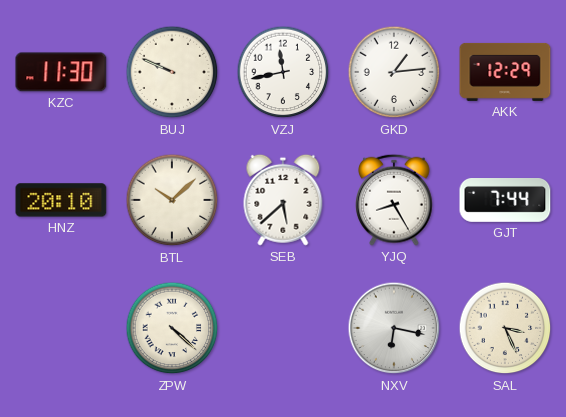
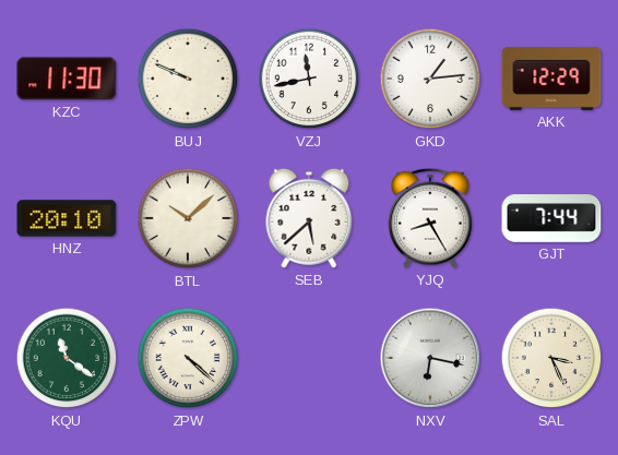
KQU: none -> 11:21 (67, 358)
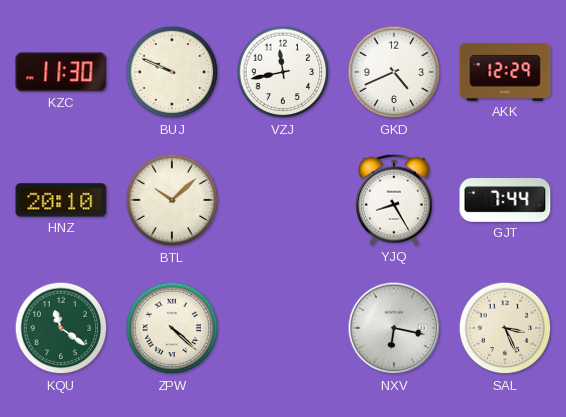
GKD: 1:14 -> 4:41 (394, 72)
SEB: 5:38 -> none (309, 218)
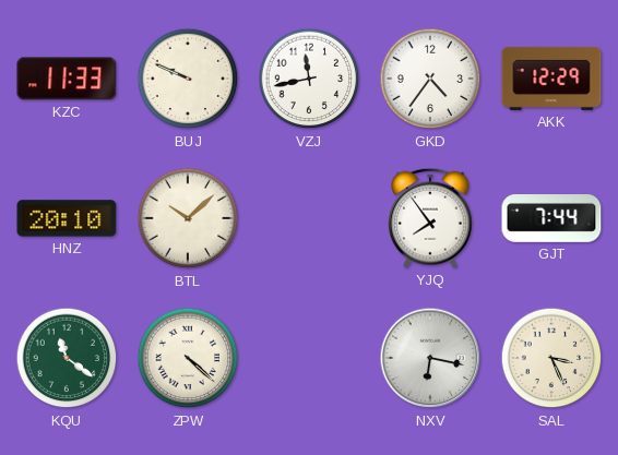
KZC: 11:30 -> 11:33 (67, 79)
GKD: 4:41 -> 4:36 (430, 79)
YJQ: 8:25 -> 7:54 (430, 218)
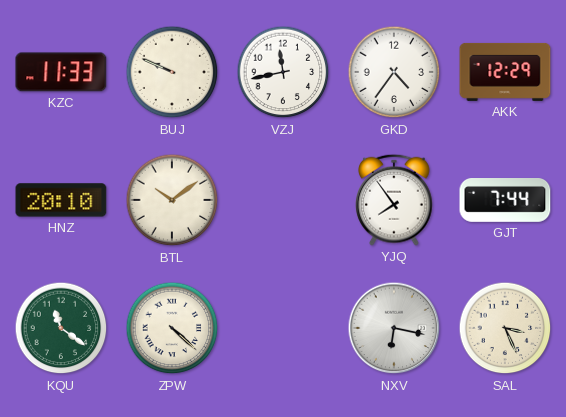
BTL: 10:08 -> 10:09 (172, 200)
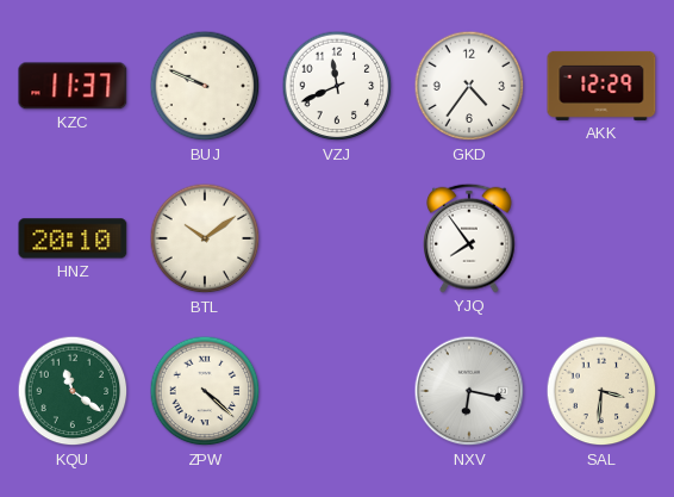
KZC: 11:33 -> 11:37 (73, 86)
VZJ: 11:43 -> 11:41 (337, 86)
GJT: 7:44 -> none (505, 201)
SAL: 3:26 -> 3:31 (601, 391)
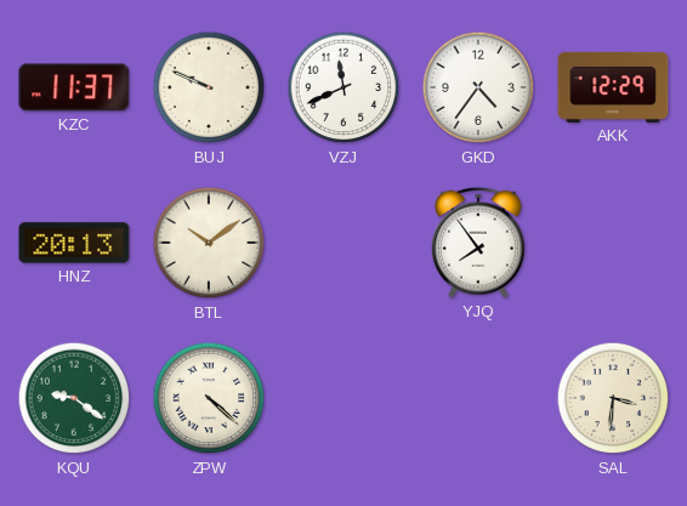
HNZ: 20:10 -> 20:13 (74, 243)
KQU: 11:21 -> 9:21 (74, 398)
NXV: 6:17 -> none (469, 391)
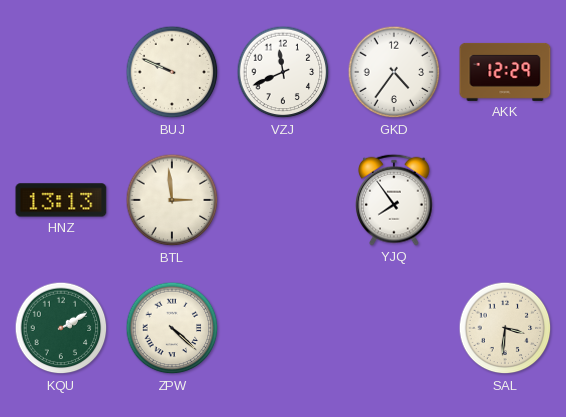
KZC: 11:37 -> none (74, 87)
HNZ: 20:13 -> 13:13 (61, 200)
BTL: 10:09 -> 2:59 (172, 200)
KQU: 9:21 -> 2:10 (61, 328)
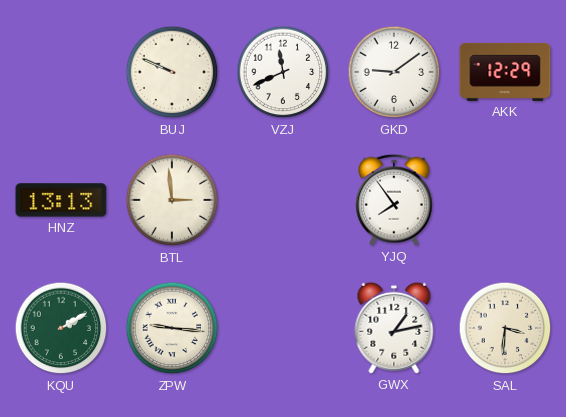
GKD: 4:36 -> 9:09 (394, 72)
ZPW: 4:22 -> 9:16 (172, 328)
GWX: none -> 1:13 (394, 328)
